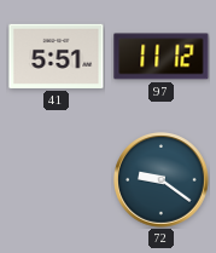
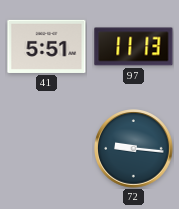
97: 11:12 -> 11:13 (134, 47)
72: 9:21 -> 9:16 (134, 149)
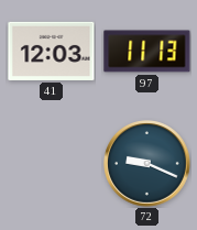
41: 5:51 -> 12:03 (52, 51)
72: 9:16 -> 9:19 (147, 164)
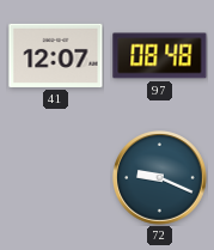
41: 12:03 -> 12:07 (56, 55)
97: 11:13 -> 08:48 (160, 56)
